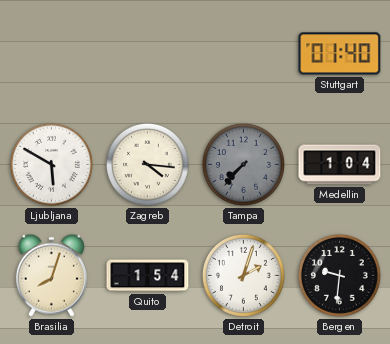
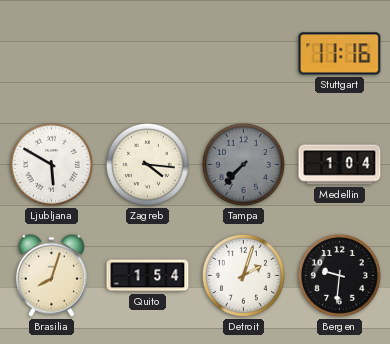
Stuttgart: 01:40 -> 11:16 (340, 54)
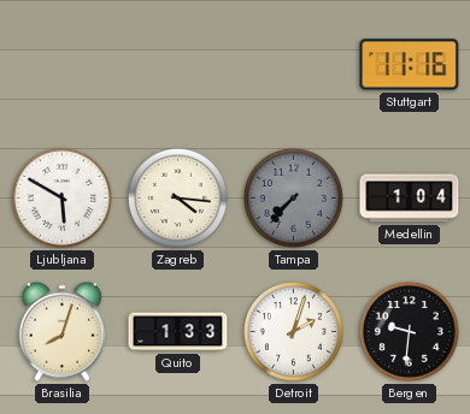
Quito: 1:54 -> 1:33 (178, 332)
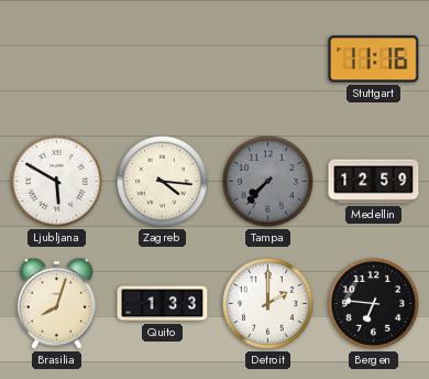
Medellin: 1:04 -> 12:59 (374, 182)
Detroit: 2:03 -> 2:00 (267, 303)
Bergen: 9:31 -> 6:46 (373, 303)
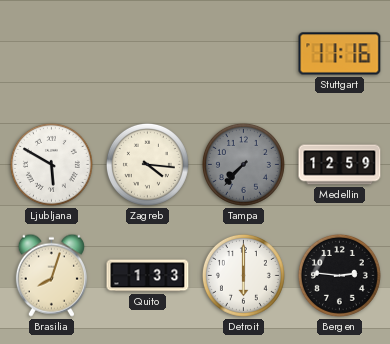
Detroit: 2:00 -> 6:00 (243, 275)
Bergen: 6:46 -> 2:46 (339, 275)
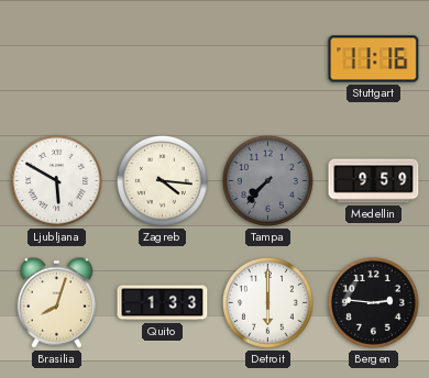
Medellin: 12:59 -> 9:59 (374, 181)
